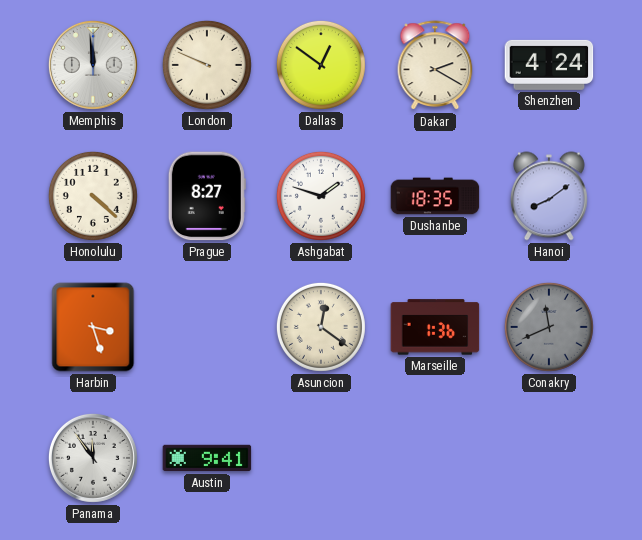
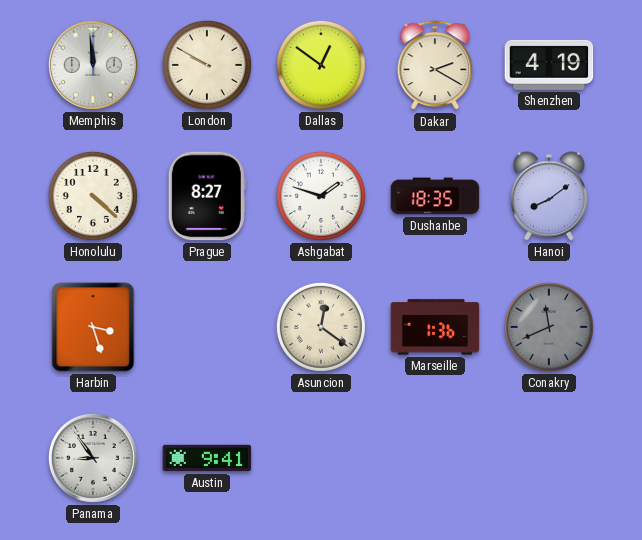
London: 9:49 -> 9:50 (207, 65)
Shenzhen: 4:24 -> 4:19 (549, 65)
Panama: 11:54 -> 8:54 (93, 458)
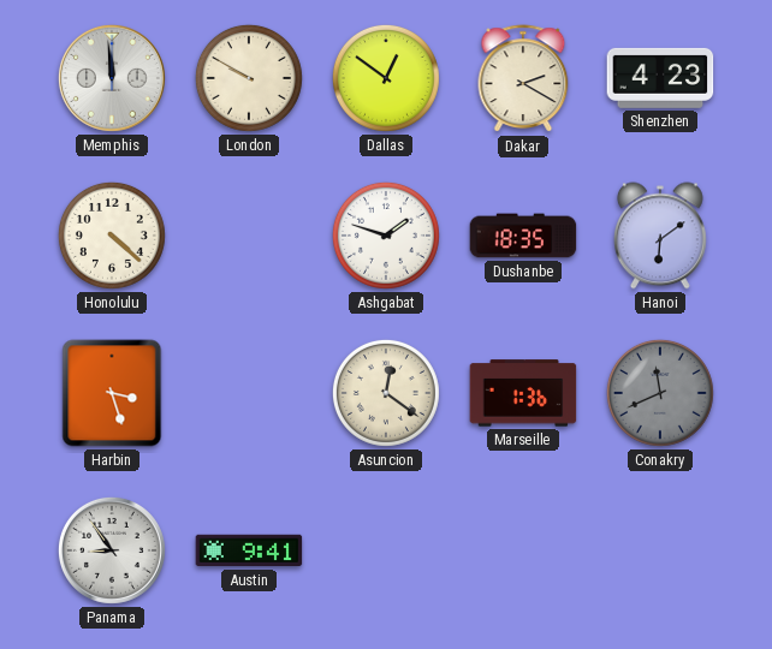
Shenzhen: 4:19 -> 4:23 (660, 78)
Prague: 8:27 -> none (207, 196)
Hanoi: 8:09 -> 6:09 (660, 236)
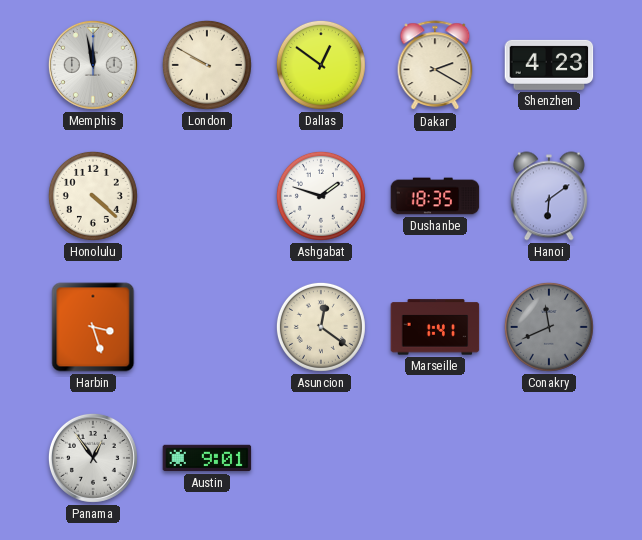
Memphis: 11:59 -> 11:58 (93, 65)
Marseille: 1:36 -> 1:41 (435, 327)
Panama: 8:54 -> 12:54 (93, 458)
Austin: 9:41 -> 9:01 (207, 458)
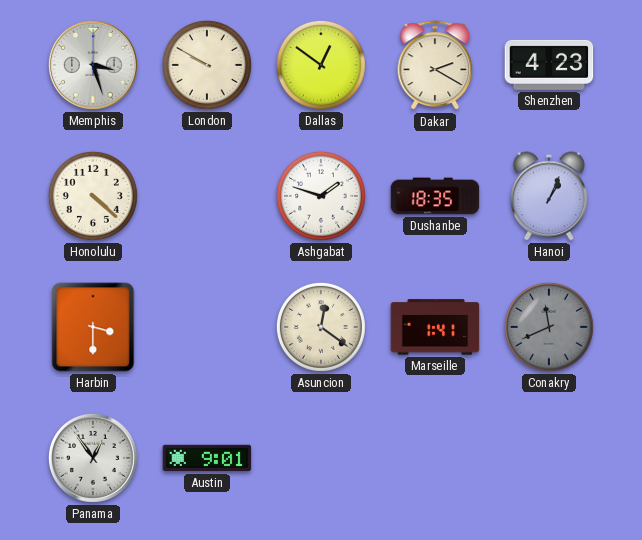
Memphis: 11:58 -> 3:27 (93, 65)
Hanoi: 6:09 -> 1:04 (549, 196)
Harbin: 3:27 -> 3:30 (93, 327)
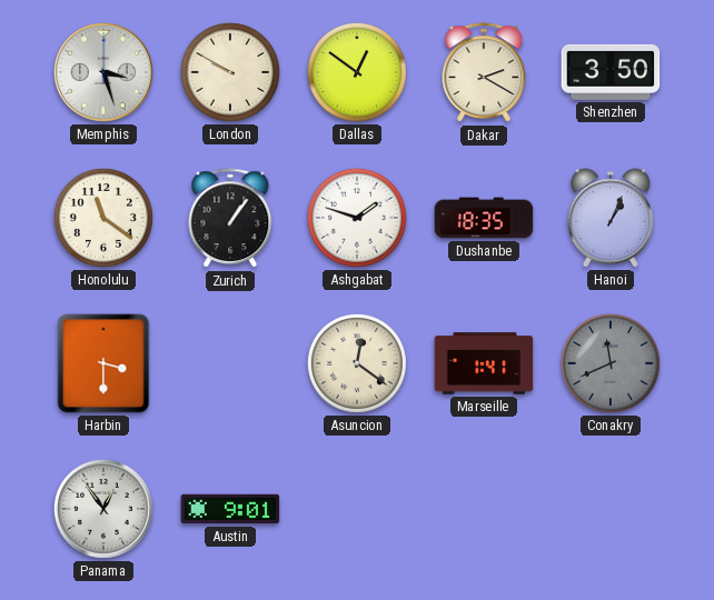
Shenzhen: 4:23 -> 3:50 (611, 72)
Honolulu: 4:22 -> 11:21 (103, 218)
Zurich: none -> 1:06 (230, 219)
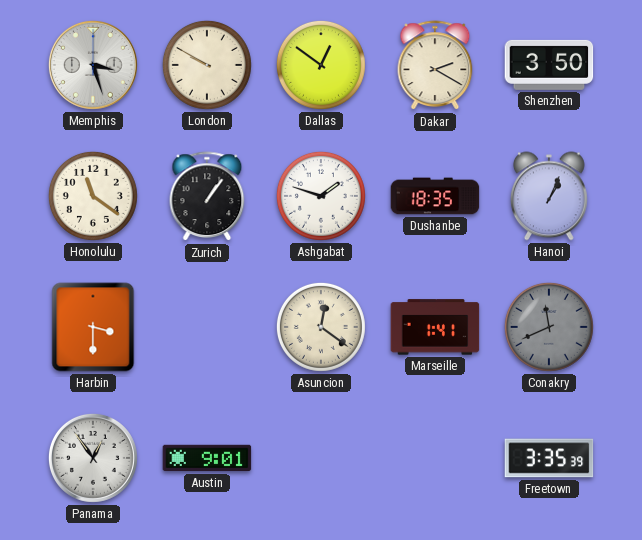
Freetown: none -> 3:35 (549, 458)
